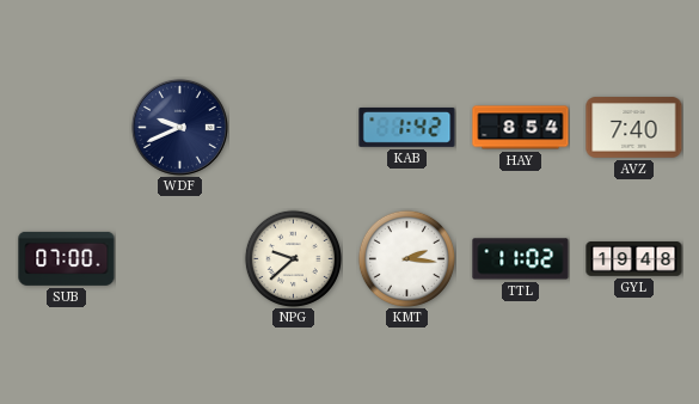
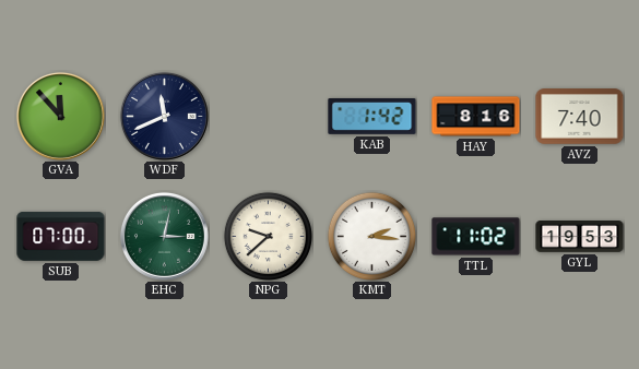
GVA: none -> 11:53 (60, 116)
WDF: 9:41 -> 11:41 (164, 116)
HAY: 8:54 -> 8:16 (476, 117)
EHC: none -> 3:02 (164, 236)
GYL: 19:48 -> 19:53 (580, 237)
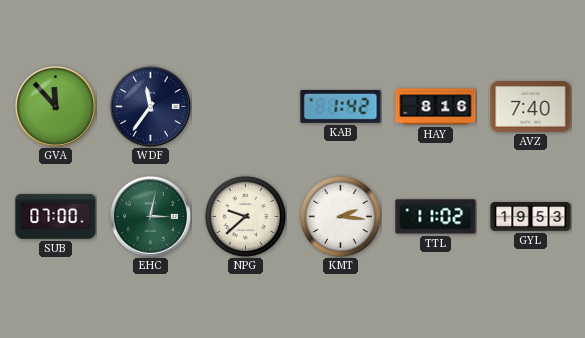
WDF: 11:41 -> 11:36 (150, 106)
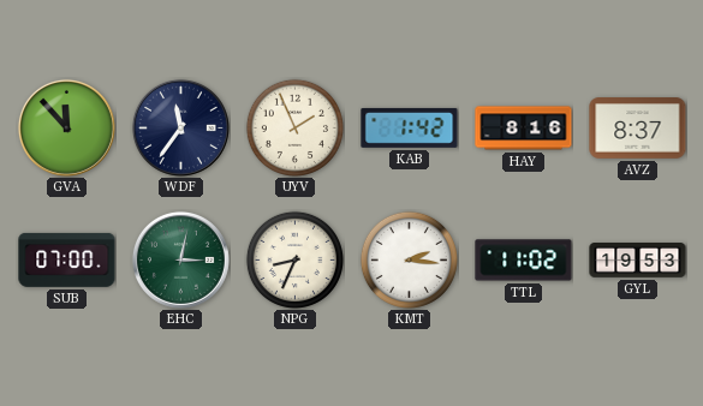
UYV: none -> 1:56 (294, 127)
AVZ: 7:40 -> 8:37 (638, 129)
NPG: 9:38 -> 8:34 (294, 259)
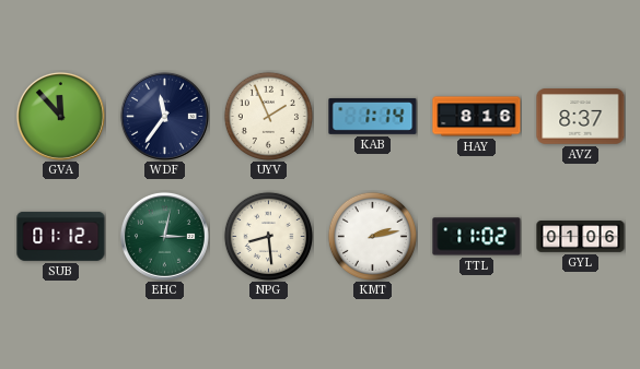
KAB: 1:42 -> 1:14 (373, 116)
SUB: 07:00 -> 01:12 (61, 236)
NPG: 8:34 -> 8:29 (268, 236)
KMT: 2:16 -> 2:13 (372, 236)
GYL: 19:53 -> 01:06 (581, 237)
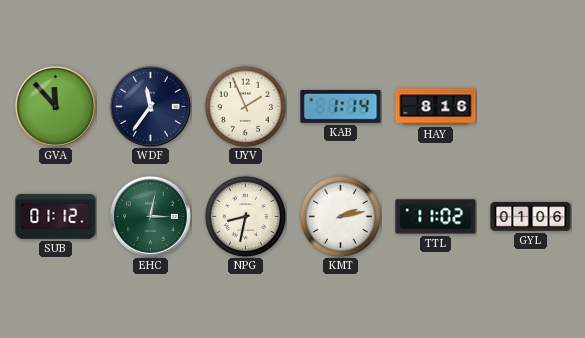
AVZ: 8:37 -> none (581, 117)
NPG: 8:29 -> 8:32 (245, 216)
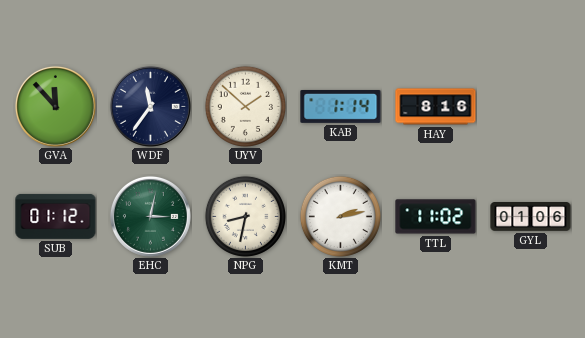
UYV: 1:56 -> 1:52 (245, 106)
